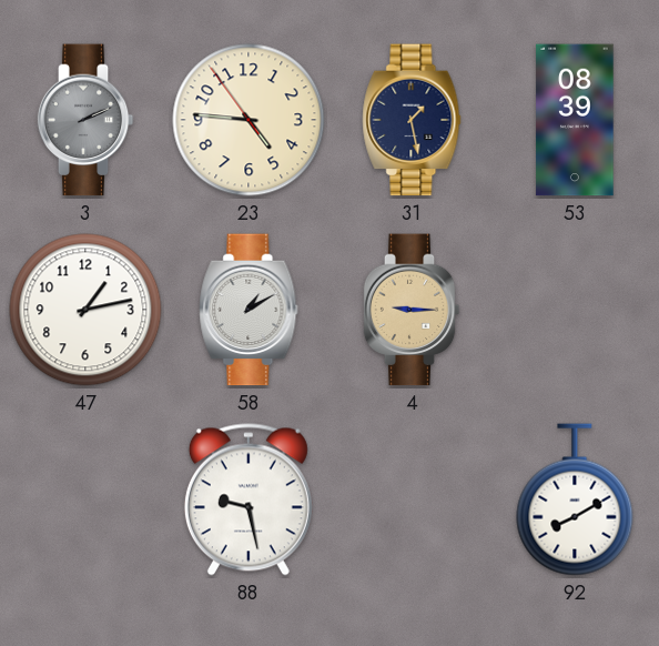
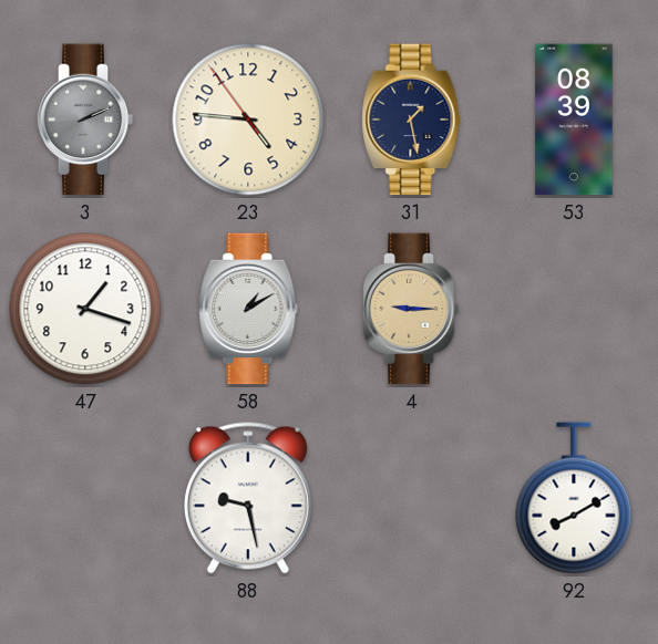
47: 1:13 -> 1:18 (85, 309)
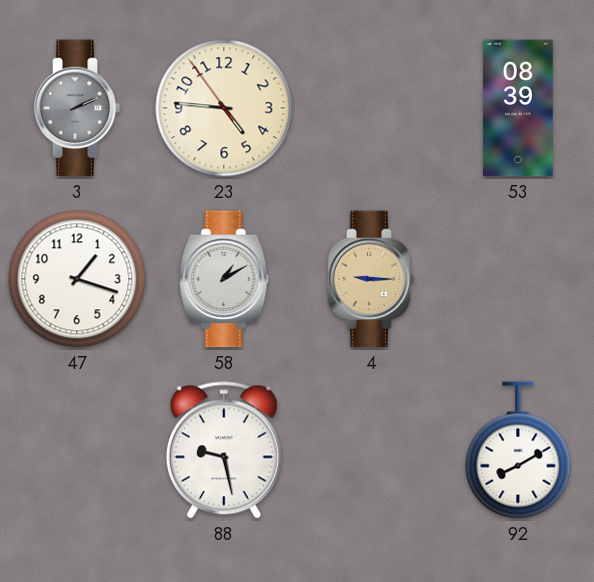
31: 1:28 -> none (411, 120)
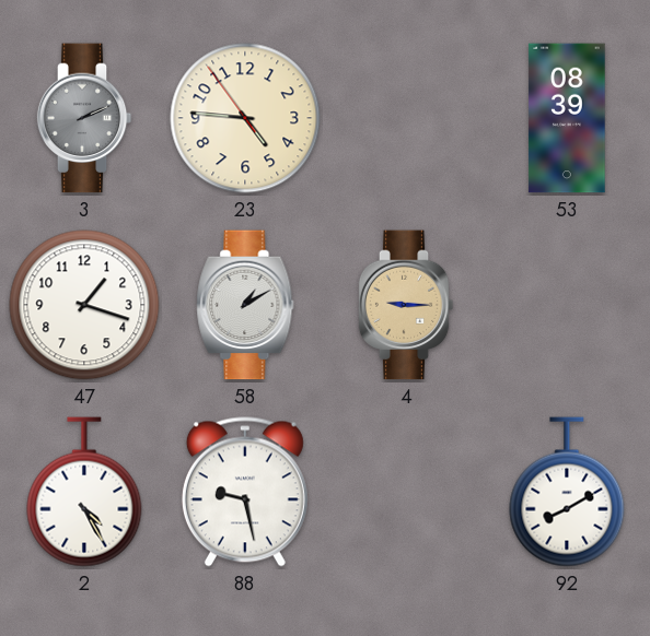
2: none -> 4:25 (84, 492)
